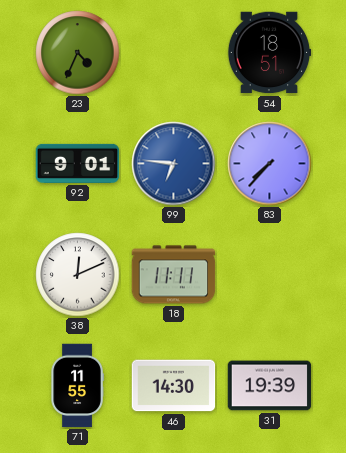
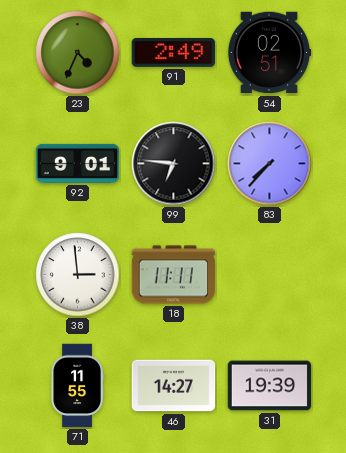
91: none -> 2:49 (174, 52)
54: 18:51 -> 02:51 (269, 53)
99 dial: blue -> black (174, 164)
38: 12:11 -> 2:59 (78, 275)
46: 14:30 -> 14:27 (174, 386)
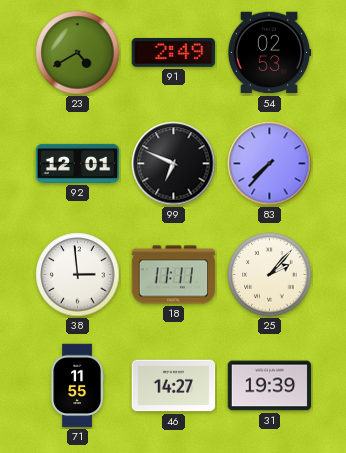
23: 4:34 -> 4:40 (78, 53)
54: 02:51 -> 02:53 (269, 53)
92: 9:01 -> 12:01 (78, 163)
99: 6:46 -> 6:49 (174, 164)
25: none -> 2:07 (270, 275)
